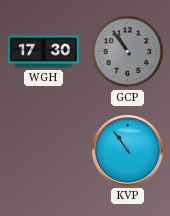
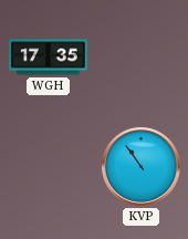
WGH: 17:30 -> 17:35 (48, 58)
GCP: 10:54 -> none (128, 52)
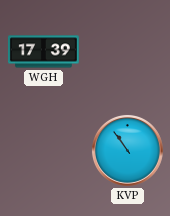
WGH: 17:35 -> 17:39 (43, 52)
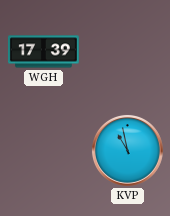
KVP: 10:54 -> 10:58 (127, 150)
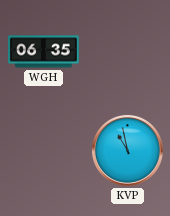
WGH: 17:39 -> 06:35 (43, 52)
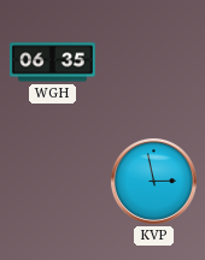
KVP: 10:58 -> 2:58 (153, 181)
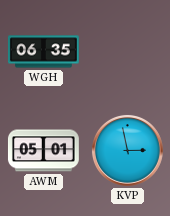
AWM: none -> 05:01 (43, 151)
